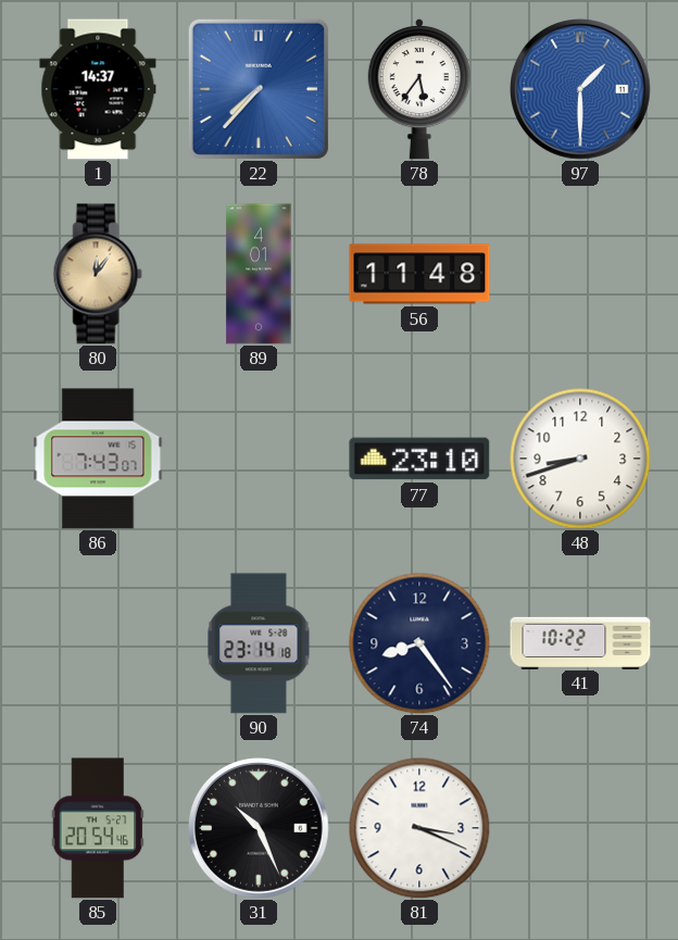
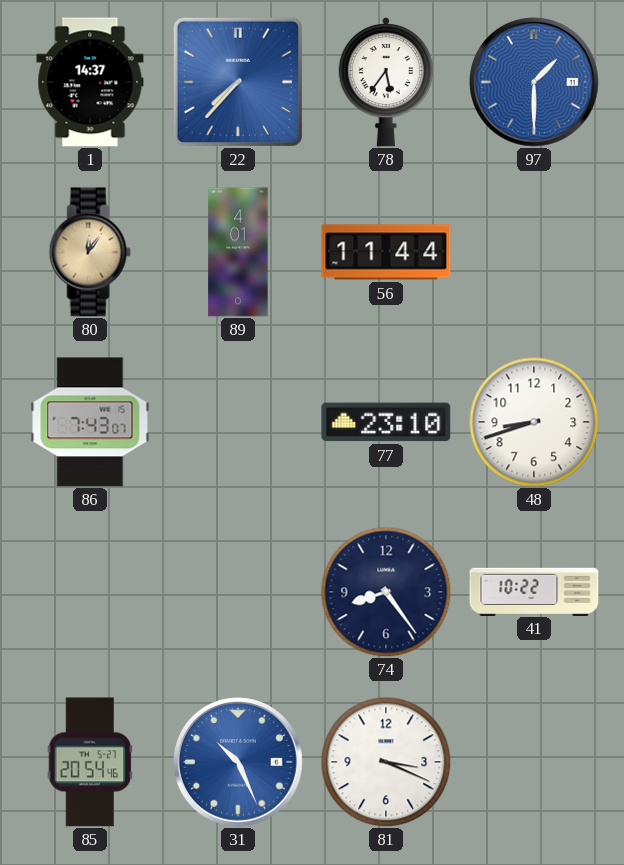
56: 11:48 -> 11:44 (386, 252)
90: 23:14 -> none (259, 643)
31 dial: black -> blue (239, 763)
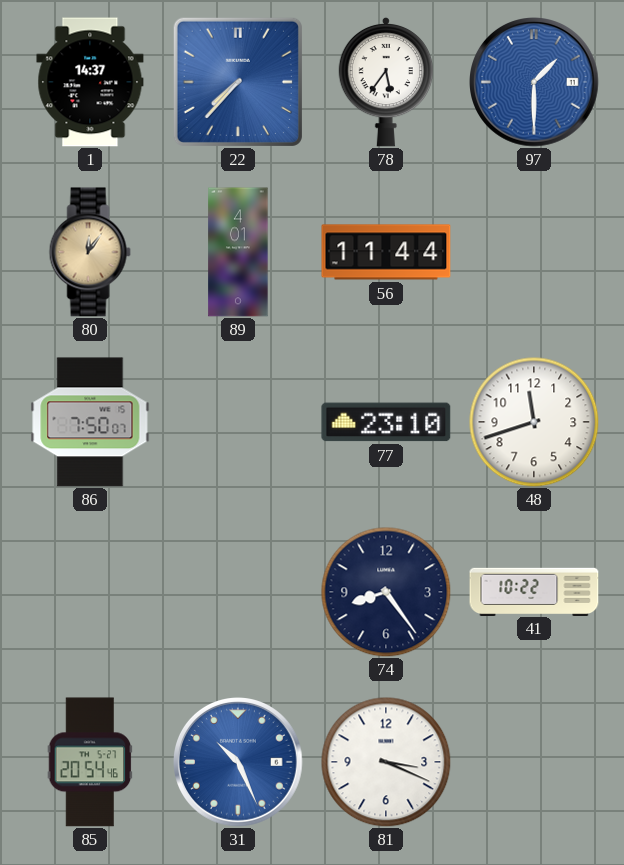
86: 7:43 -> 7:50 (90, 422)
48: 8:42 -> 11:42 (534, 422)
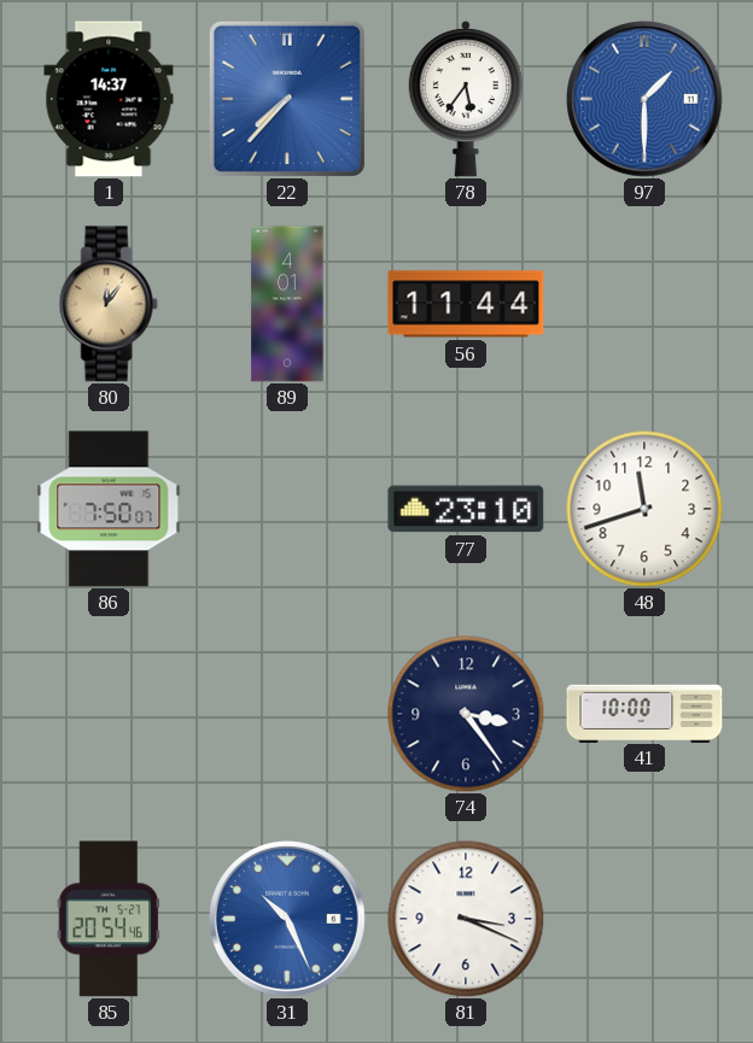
74: 8:24 -> 3:24 (466, 714)
41: 10:22 -> 10:00 (644, 713)
